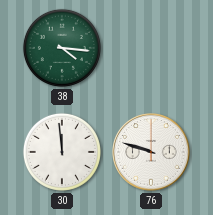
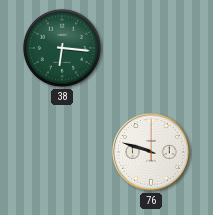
38: 4:16 -> 6:16 (62, 48)
30: 11:59 -> none (62, 152)
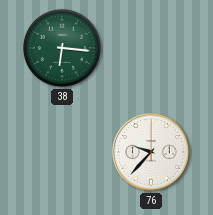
76: 9:48 -> 9:37 (151, 152)
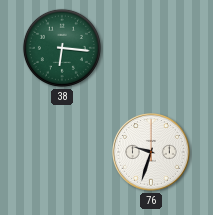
76: 9:37 -> 9:33 (151, 152)
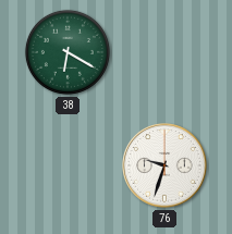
38: 6:16 -> 6:20 (68, 52)
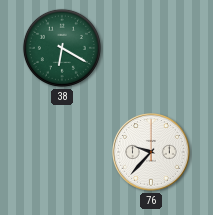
76: 9:33 -> 9:37 (151, 152)
